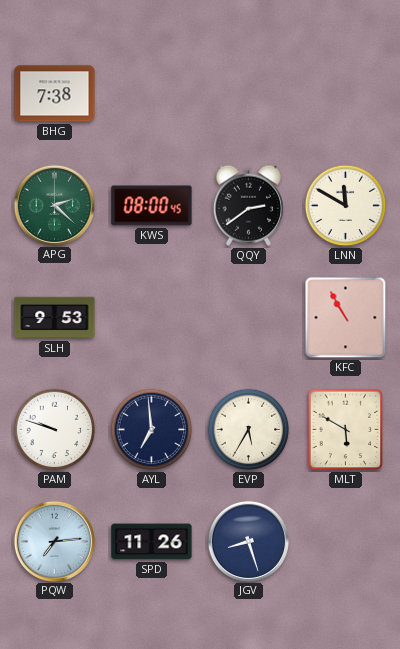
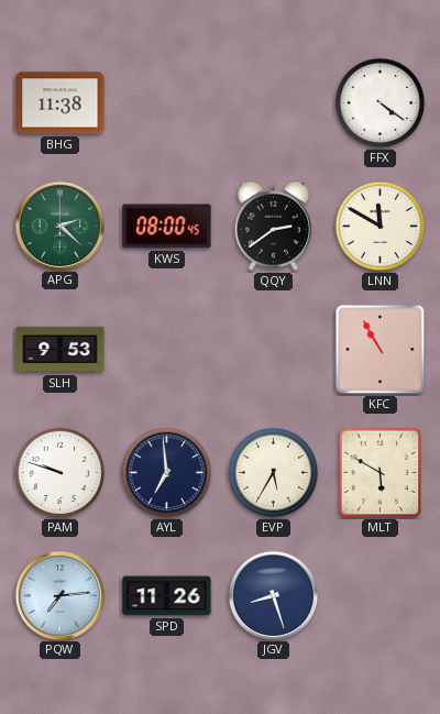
BHG: 7:38 -> 11:38 (61, 103)
FFX: none -> 4:21 (381, 103)
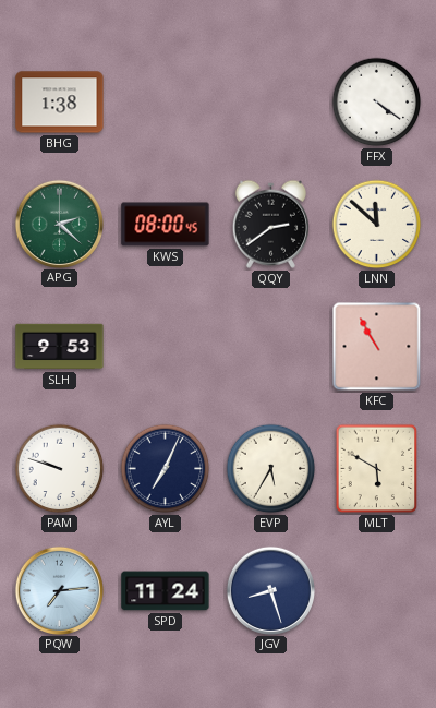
BHG: 11:38 -> 1:38 (60, 103)
LNN: 11:50 -> 11:52 (377, 225)
AYL: 6:59 -> 7:04 (166, 469)
SPD: 11:26 -> 11:24 (166, 591)
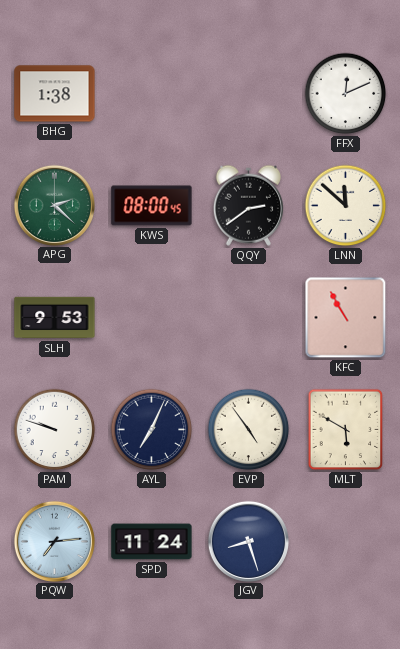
FFX: 4:21 -> 12:11 (346, 94)
EVP: 5:35 -> 4:54 (249, 430)
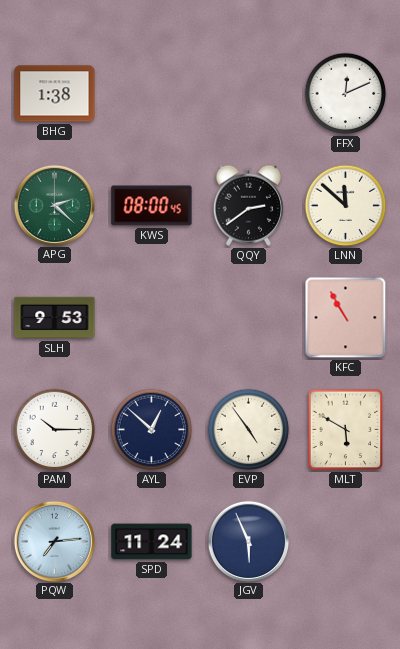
PAM: 9:48 -> 10:15 (55, 430)
AYL: 7:04 -> 12:52 (152, 430)
JGV: 8:27 -> 5:56 (248, 541)
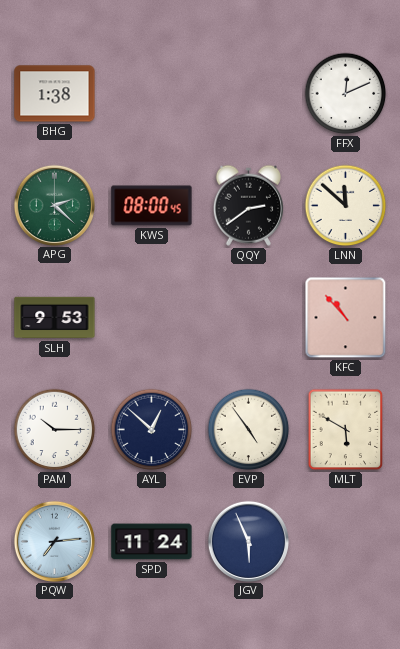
KFC: 10:55 -> 10:53 (346, 318)
